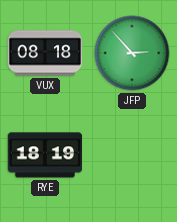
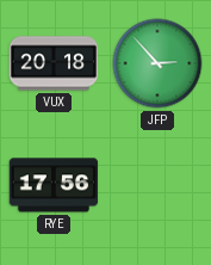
VUX: 08:18 -> 20:18 (54, 63)
RYE: 18:19 -> 17:56 (54, 185)
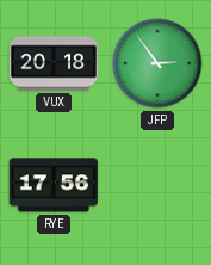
JFP: 2:53 -> 2:54 (157, 63)
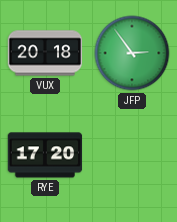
RYE: 17:56 -> 17:20 (45, 155)
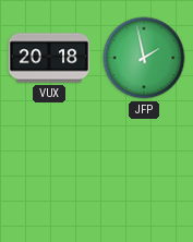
JFP: 2:54 -> 1:58 (144, 58)
RYE: 17:20 -> none (45, 155)
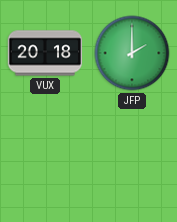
JFP: 1:58 -> 2:00 (132, 53)
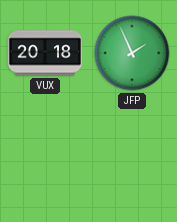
JFP: 2:00 -> 1:56 (132, 53)
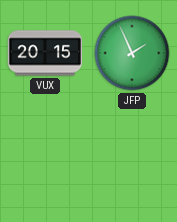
VUX: 20:18 -> 20:15 (45, 53)
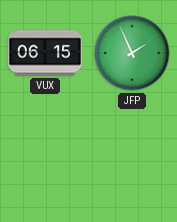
VUX: 20:15 -> 06:15 (45, 53)
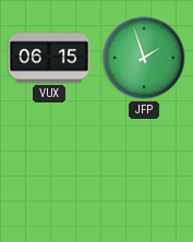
JFP: 1:56 -> 1:57 (144, 58)
